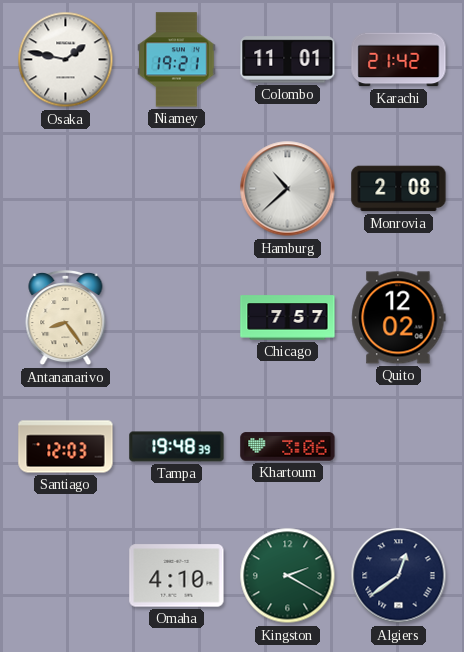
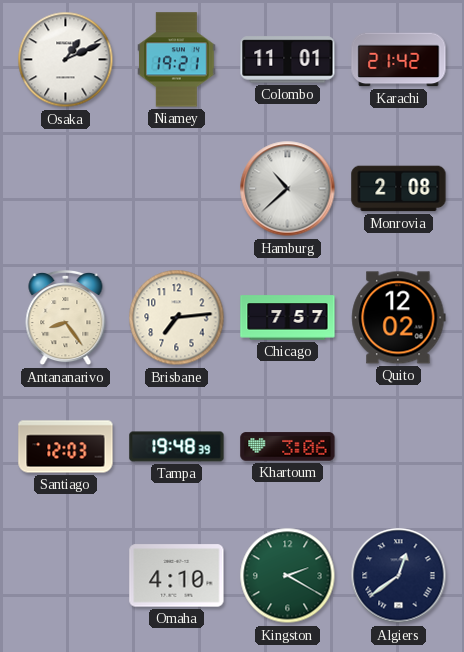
Osaka: 1:47 -> 1:11 (66, 60)
Brisbane: none -> 7:14 (177, 318)
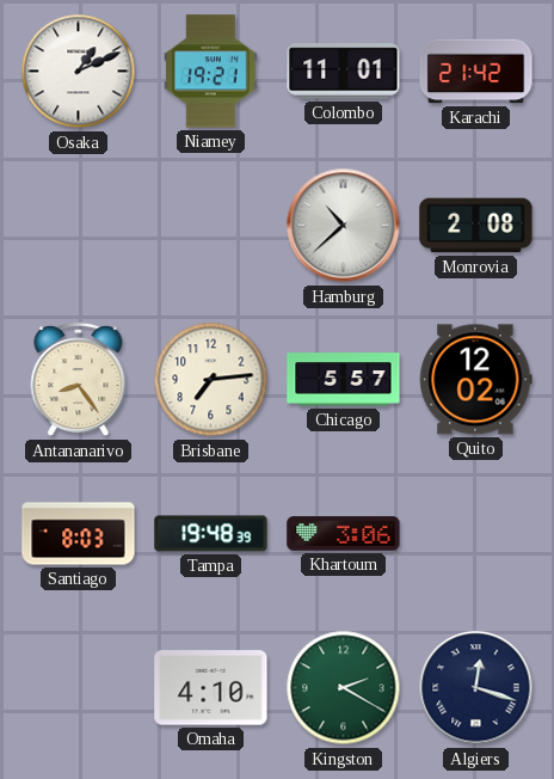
Chicago: 7:57 -> 5:57 (344, 380)
Santiago: 12:03 -> 8:03 (79, 534)
Algiers: 12:39 -> 12:18 (476, 688)
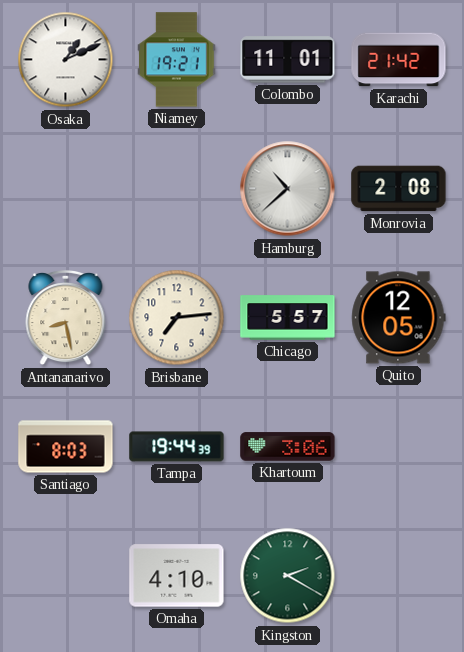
Antananarivo: 8:24 -> 8:28 (66, 318)
Quito: 12:02 -> 12:05 (399, 318)
Tampa: 19:48 -> 19:44 (177, 447)
Algiers: 12:18 -> none (476, 688)
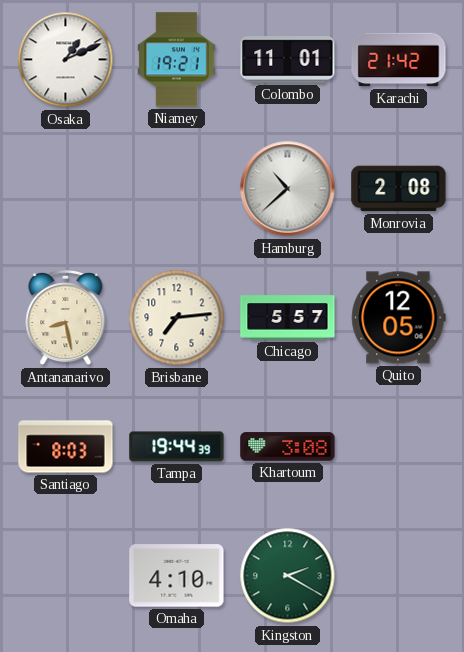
Khartoum: 3:06 -> 3:08 (288, 447)
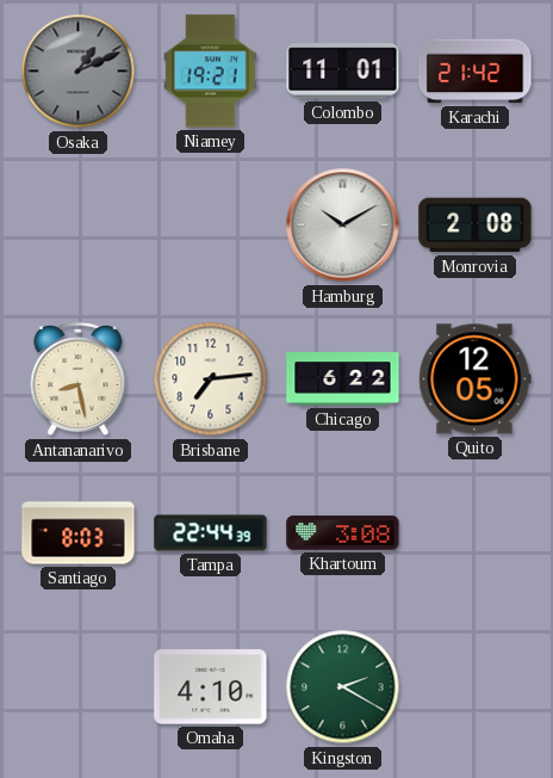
Osaka dial: white -> grey (79, 72)
Hamburg: 10:38 -> 10:10 (343, 226)
Chicago: 5:57 -> 6:22 (343, 379)
Tampa: 19:44 -> 22:44 (211, 533)
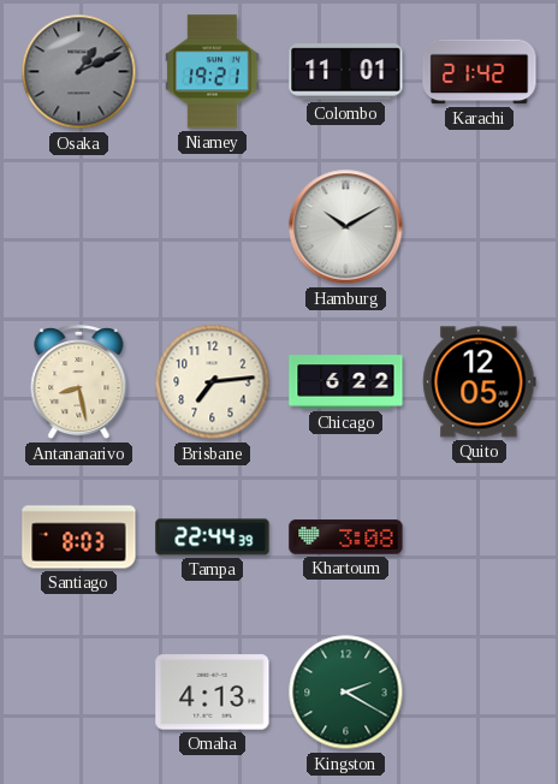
Monrovia: 2:08 -> none (476, 226)
Omaha: 4:10 -> 4:13 (213, 693)
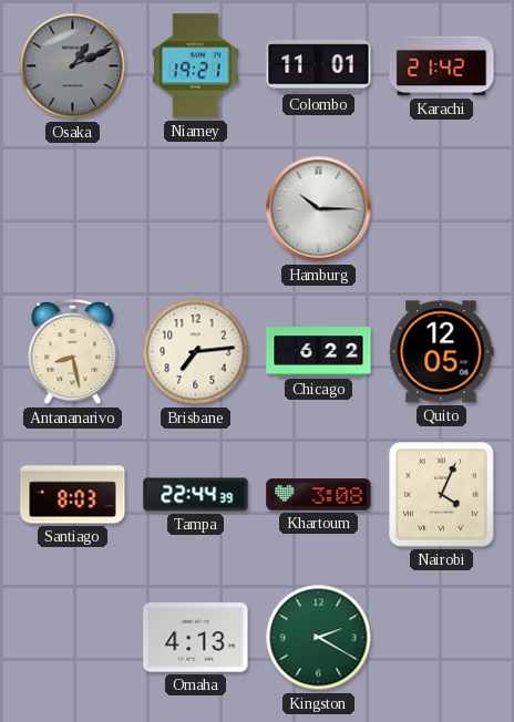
Hamburg: 10:10 -> 10:15 (319, 209)
Nairobi: none -> 4:04 (442, 495)
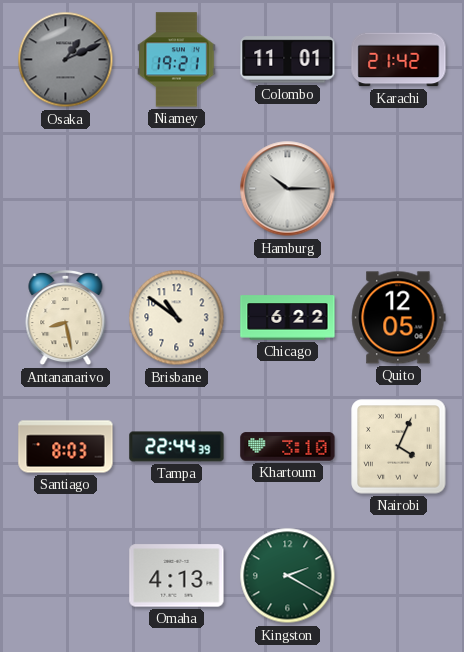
Brisbane: 7:14 -> 10:51 (177, 318)
Khartoum: 3:08 -> 3:10 (288, 447)
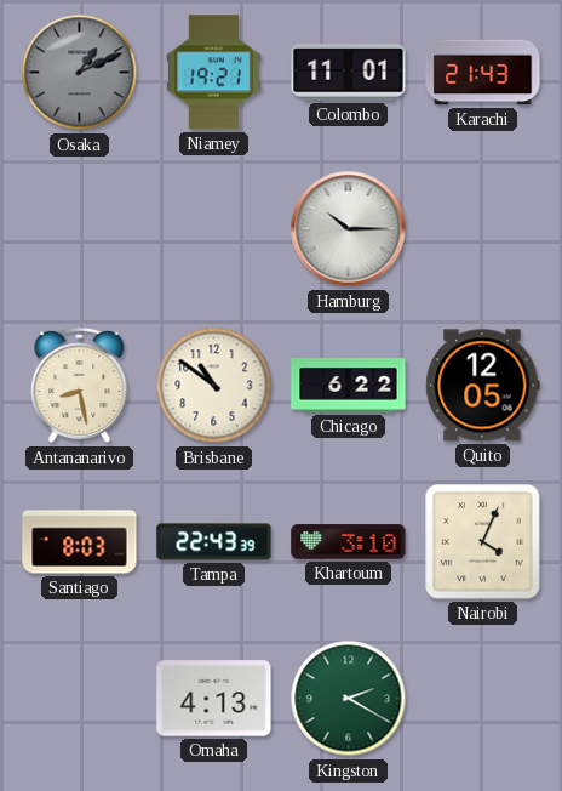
Karachi: 21:42 -> 21:43 (483, 73)
Tampa: 22:44 -> 22:43 (214, 542)
